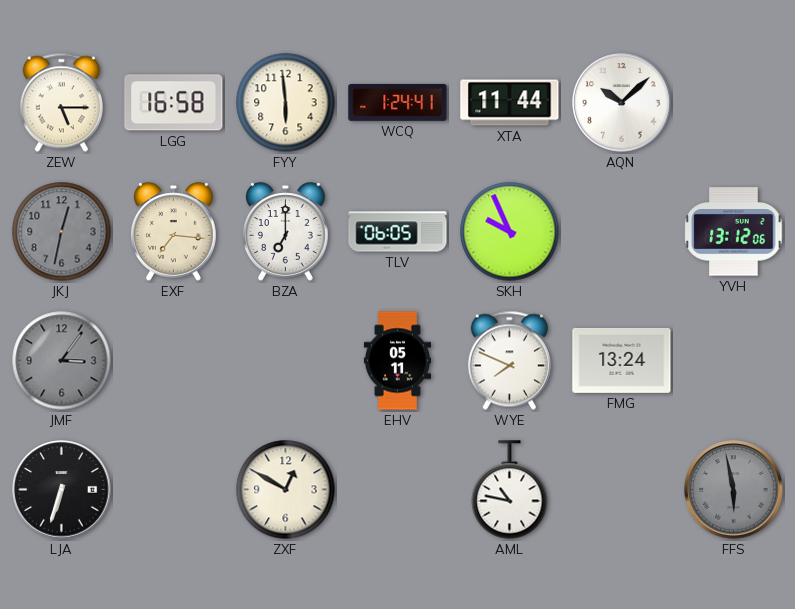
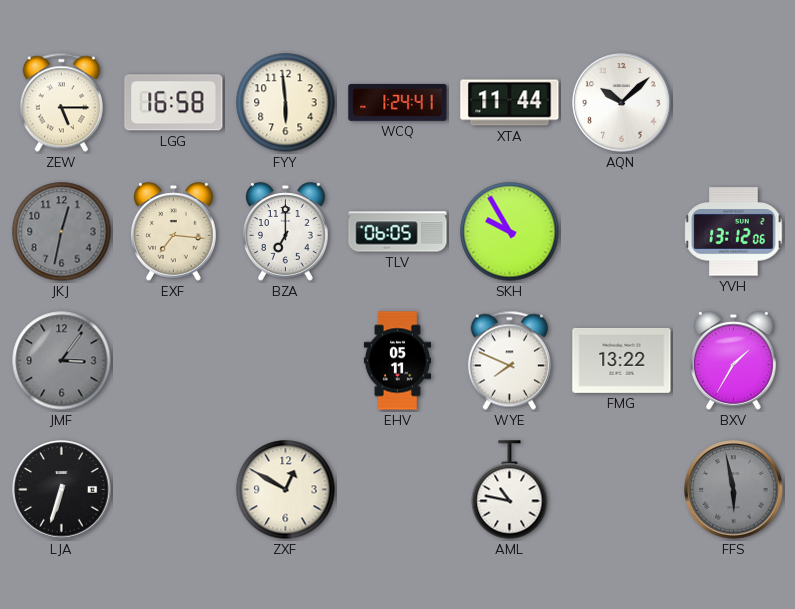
SKH: 9:56 -> 9:55 (510, 232)
FMG: 13:24 -> 13:22 (622, 360)
BXV: none -> 1:35 (734, 361)
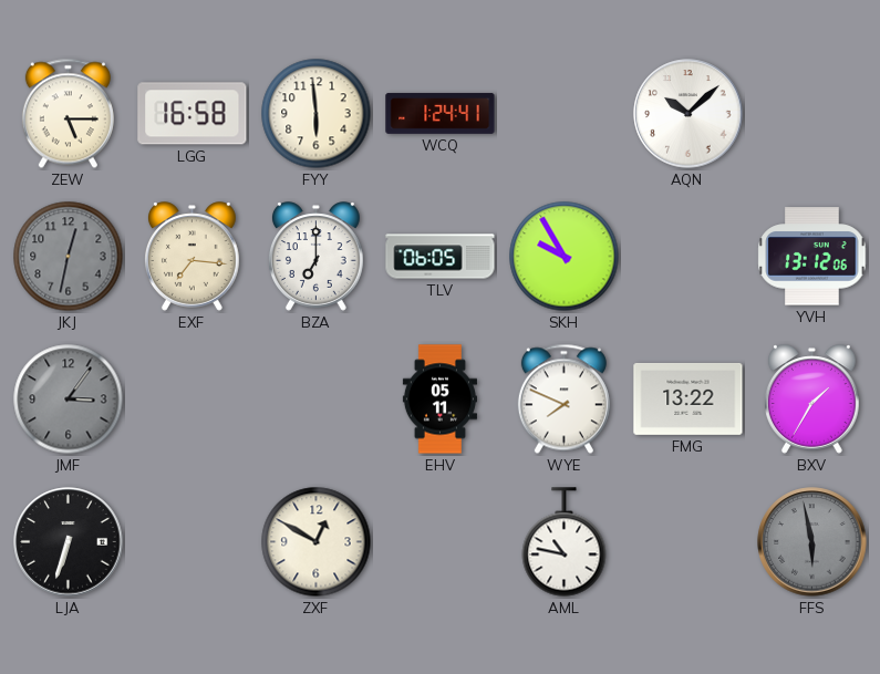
XTA: 11:44 -> none (510, 103)
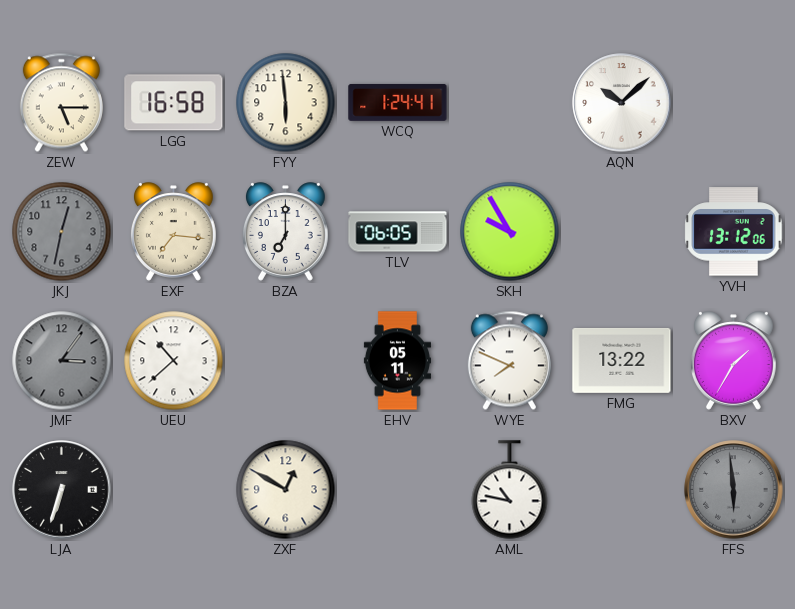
UEU: none -> 10:38 (174, 361)
FFS: 5:58 -> 5:59 (734, 490)
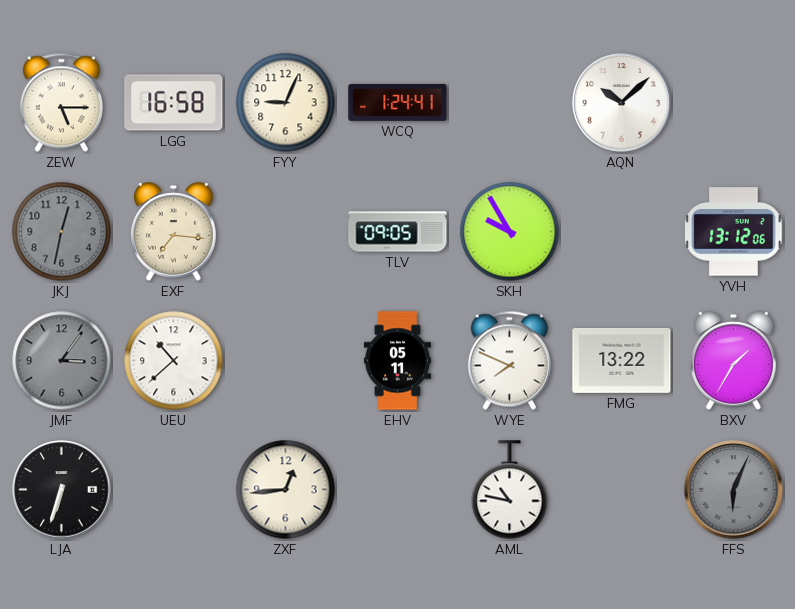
FYY: 5:59 -> 9:04 (286, 103)
BZA: 7:00 -> none (286, 232)
TLV: 06:05 -> 09:05 (398, 232)
ZXF: 12:50 -> 12:44 (286, 490)
FFS: 5:59 -> 6:04 (734, 490)
